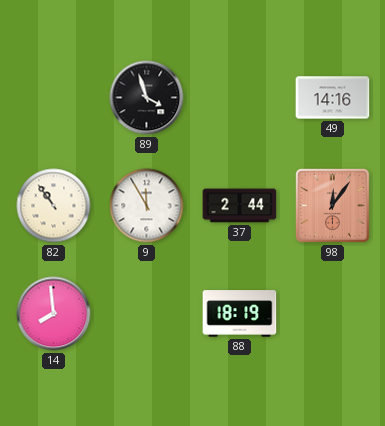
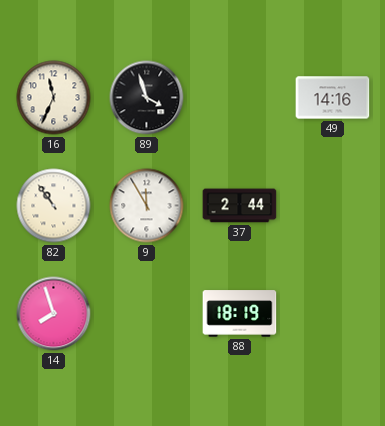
16: none -> 11:34 (54, 98)
98: 12:06 -> none (333, 206)
14: 7:59 -> 7:57 (54, 314)
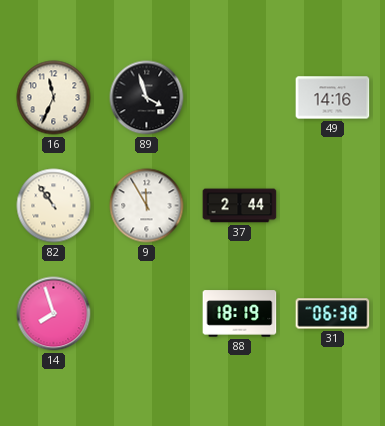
31: none -> 06:38 (333, 314)
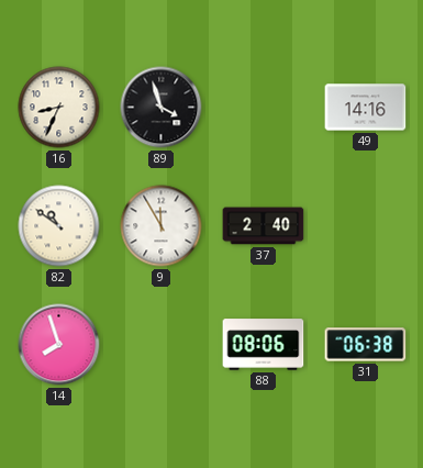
16: 11:34 -> 8:34 (59, 108)
82: 10:54 -> 10:51 (59, 226)
37: 2:44 -> 2:40 (264, 226)
88: 18:19 -> 08:06 (264, 345)
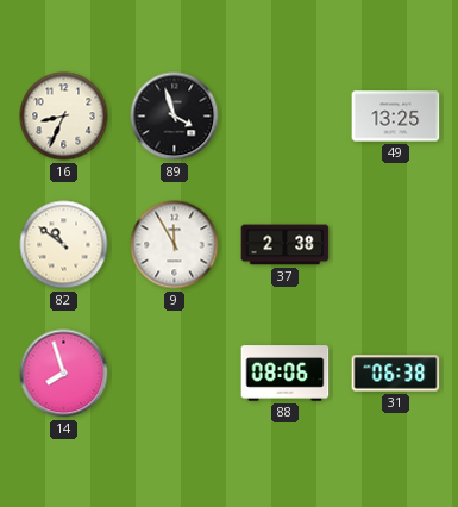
49: 14:16 -> 13:25 (396, 117)
37: 2:40 -> 2:38 (286, 245)
